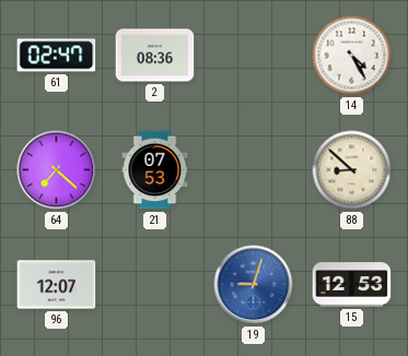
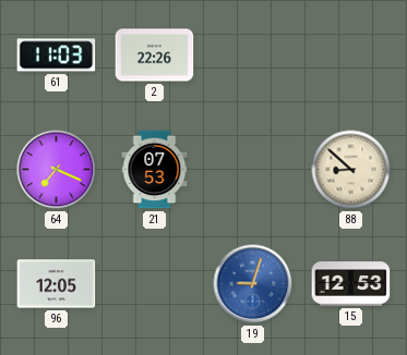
61: 02:47 -> 11:03 (57, 56)
2: 08:36 -> 22:26 (155, 56)
14: 4:25 -> none (352, 56)
64: 7:22 -> 7:19 (57, 170)
96: 12:07 -> 12:05 (57, 284)
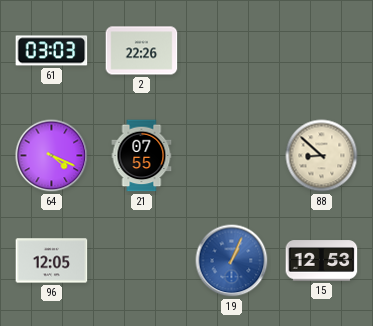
61: 11:03 -> 03:03 (52, 51)
64: 7:19 -> 4:19 (52, 156)
21: 07:53 -> 07:55 (142, 156)
19: 9:03 -> 1:04 (232, 261)
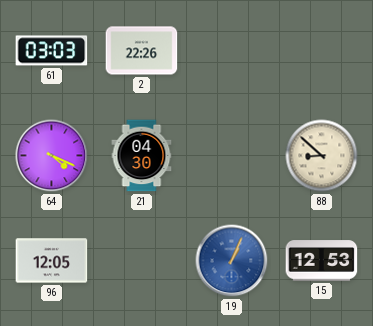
21: 07:55 -> 04:30 (142, 156)
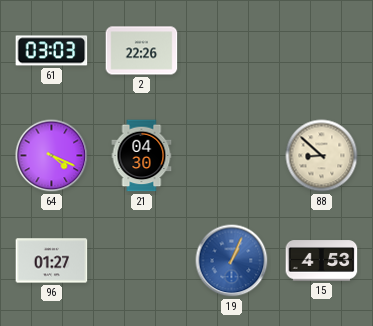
96: 12:05 -> 01:27 (52, 261)
15: 12:53 -> 4:53 (322, 261)
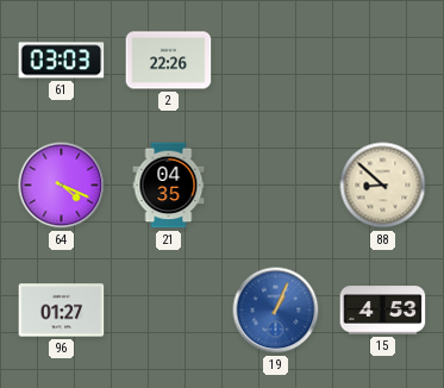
21: 04:30 -> 04:35 (169, 186)
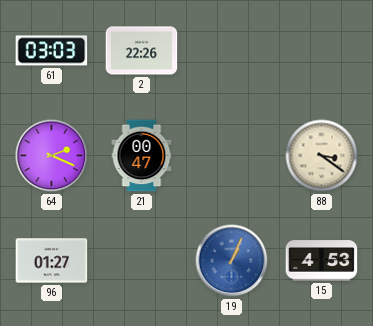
64: 4:19 -> 2:19 (52, 156)
21: 04:35 -> 00:47 (142, 156)
88: 8:52 -> 3:21 (322, 156)
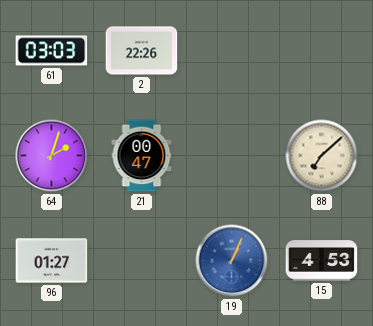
64: 2:19 -> 2:03 (52, 156)
88: 3:21 -> 7:08 (322, 156)
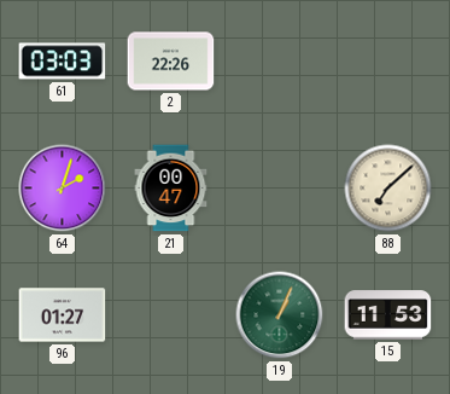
19 dial: blue -> green (280, 315)
15: 4:53 -> 11:53 (388, 315)
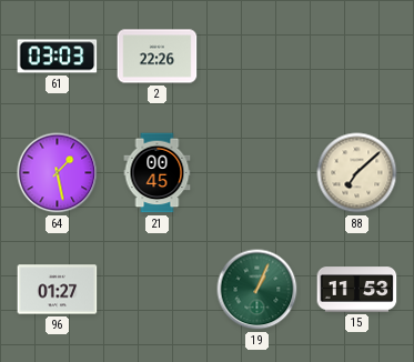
64: 2:03 -> 1:28 (58, 173)
21: 00:47 -> 00:45 (158, 173)
